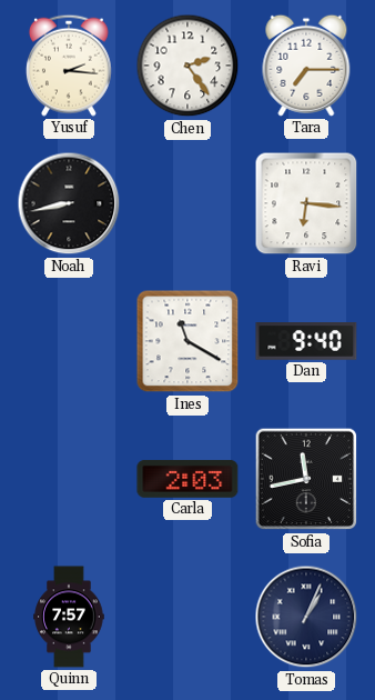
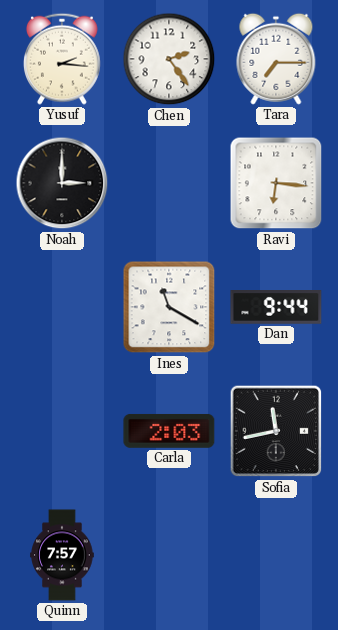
Noah: 8:43 -> 3:00 (62, 183)
Dan: 9:40 -> 9:44 (276, 307)
Tomas: 1:04 -> none (306, 617)
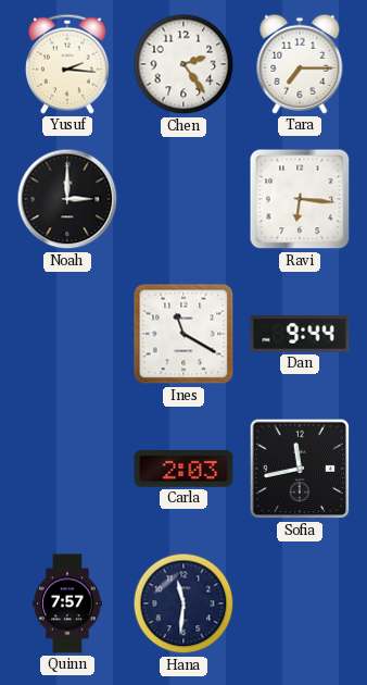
Hana: none -> 11:31 (184, 603)
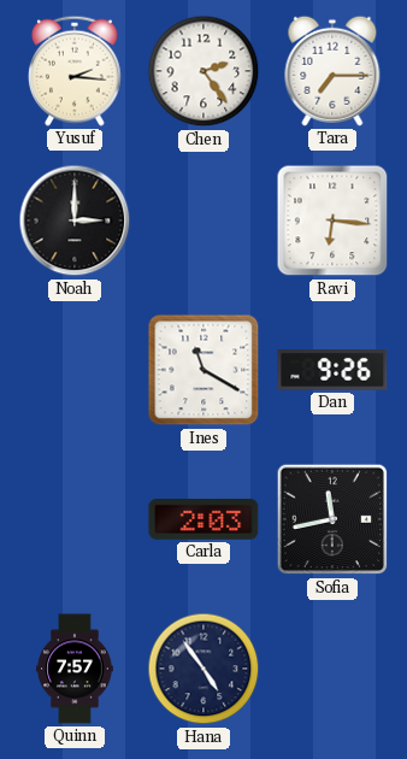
Dan: 9:44 -> 9:26 (332, 370)
Hana: 11:31 -> 4:54 (203, 669)
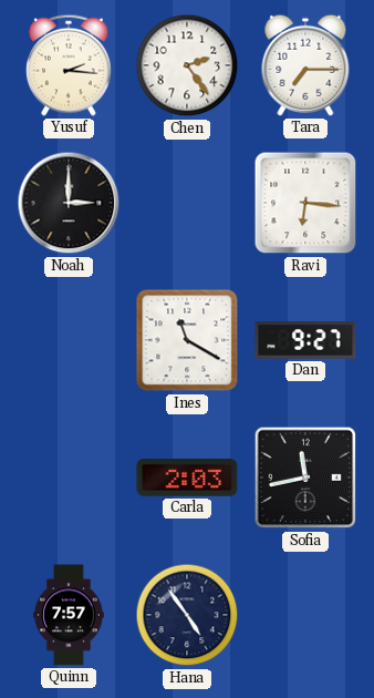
Dan: 9:26 -> 9:27 (305, 340)
